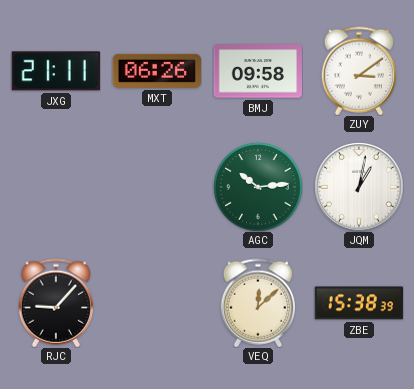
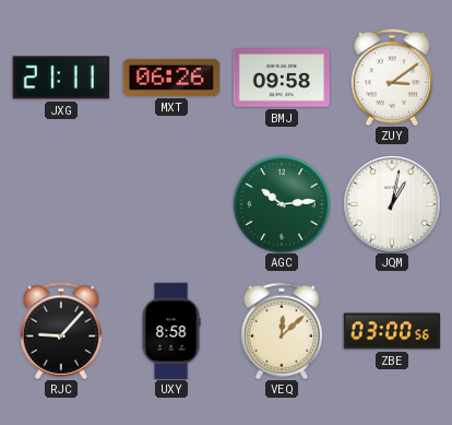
UXY: none -> 8:58 (171, 331)
ZBE: 15:38 -> 03:00 (391, 331)
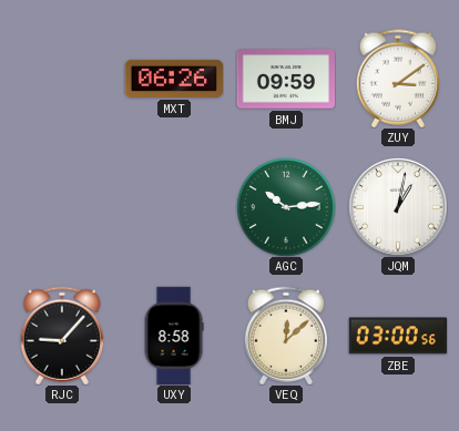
JXG: 21:11 -> none (61, 78)
BMJ: 09:58 -> 09:59 (285, 79)
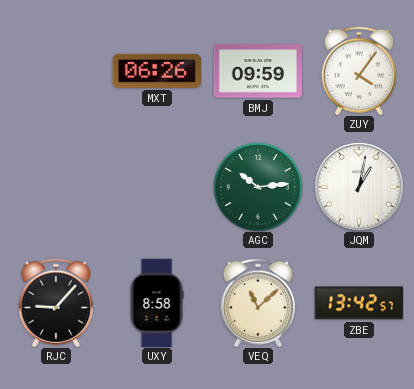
ZUY: 3:09 -> 4:06 (358, 71)
VEQ: 12:08 -> 11:08 (257, 303)
ZBE: 03:00 -> 13:42 (358, 303)
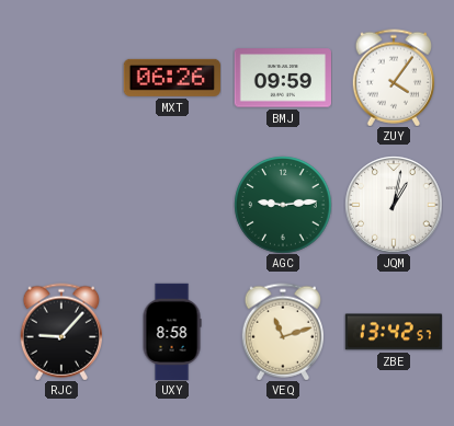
AGC: 10:14 -> 9:14 (283, 205)
VEQ: 11:08 -> 11:12 (282, 332)
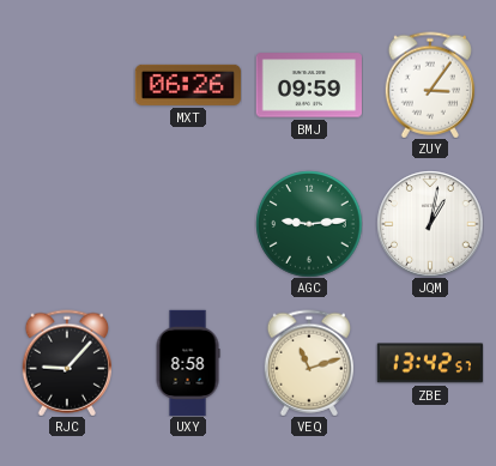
ZUY: 4:06 -> 3:06 (429, 85)
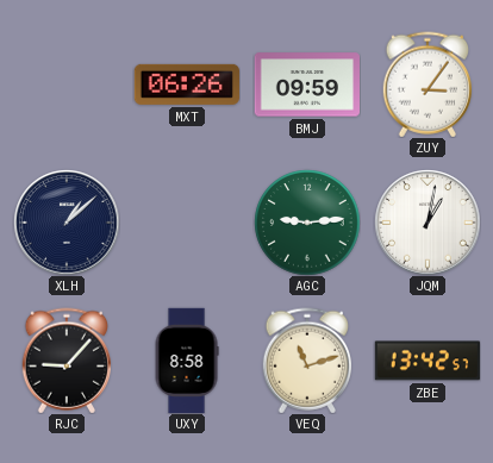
XLH: none -> 1:08 (67, 223)
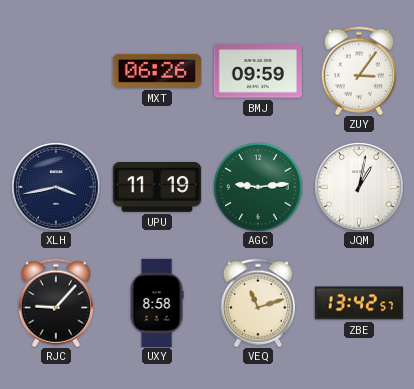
XLH: 1:08 -> 3:43 (56, 187)
UPU: none -> 11:19 (156, 188)
